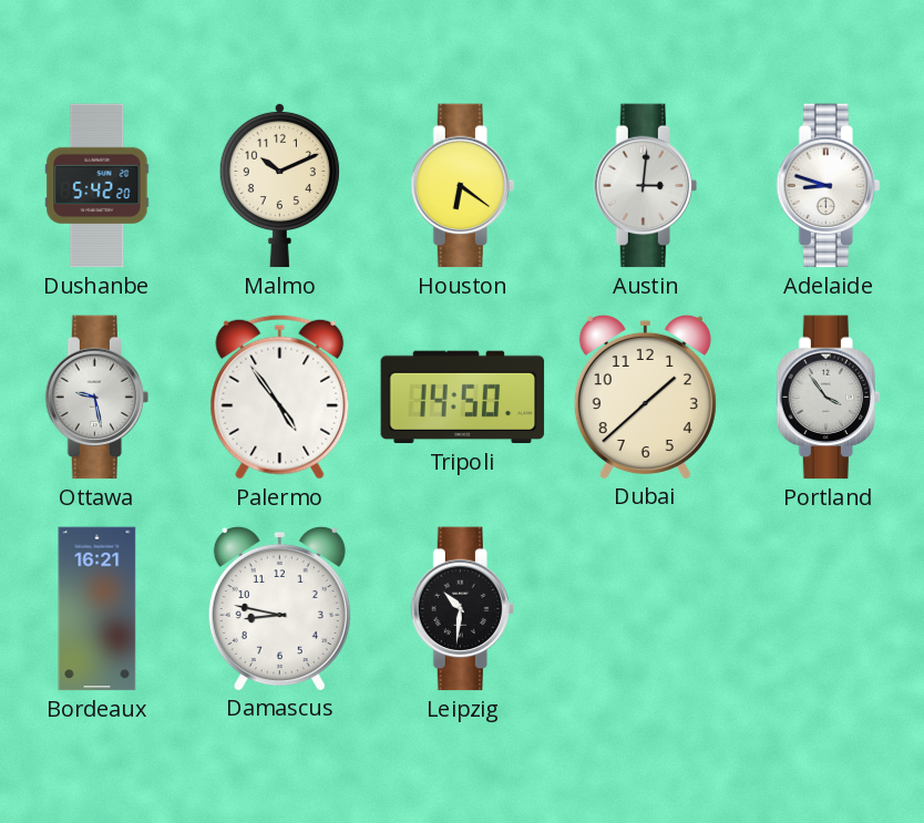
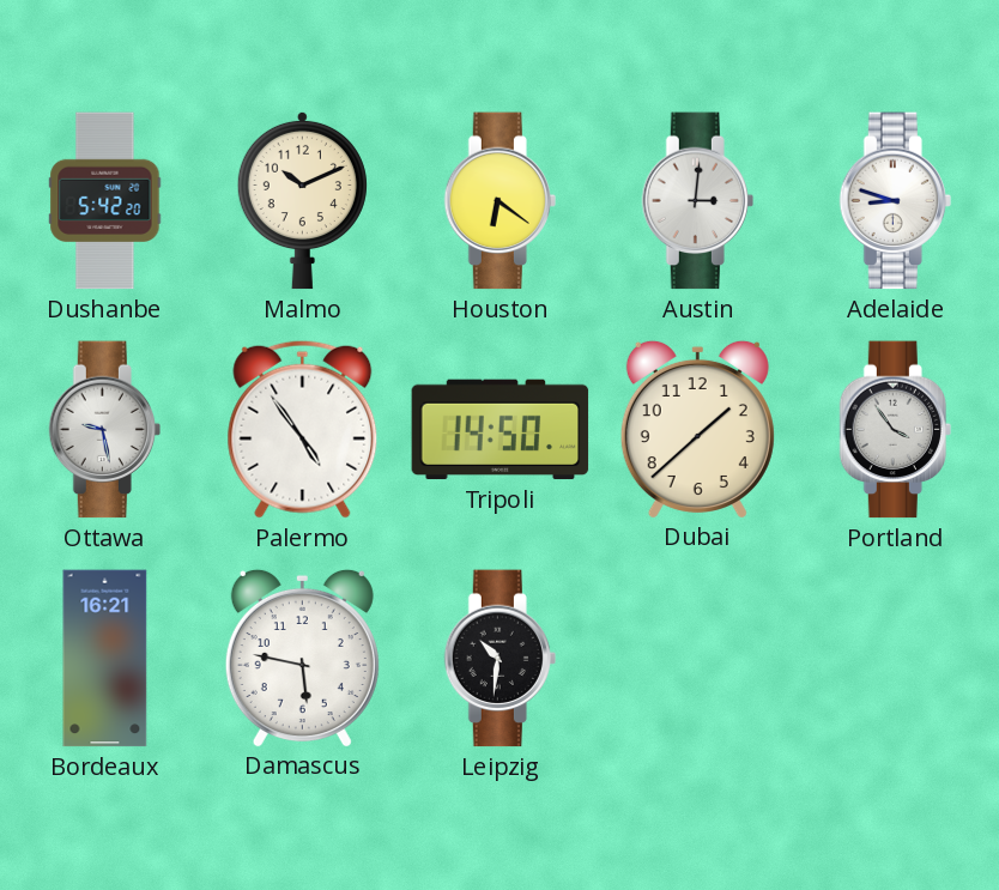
Damascus: 8:47 -> 5:47 (302, 658)
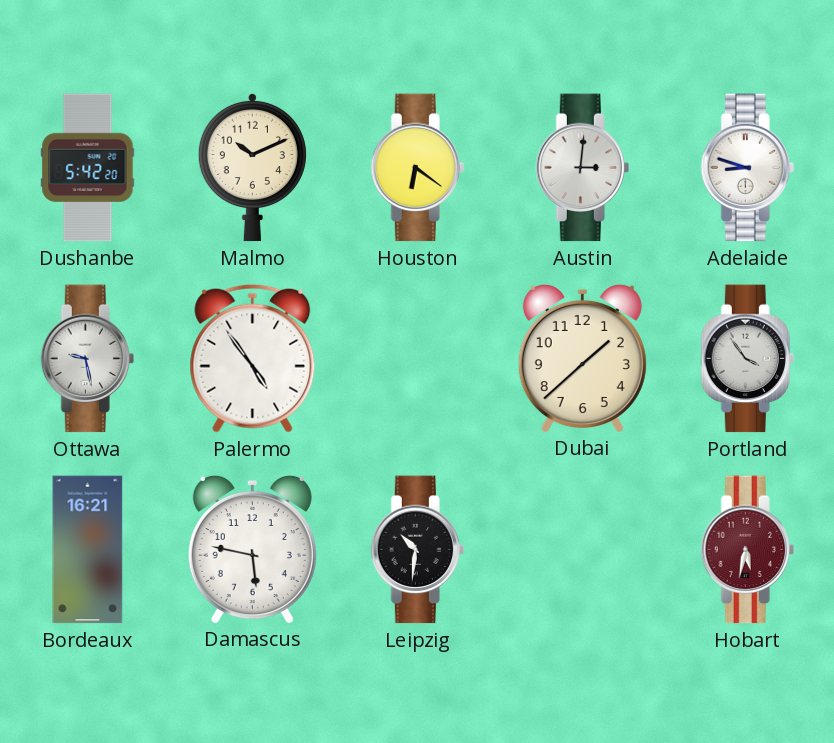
Tripoli: 14:50 -> none (501, 430)
Hobart: none -> 5:32 (747, 550)
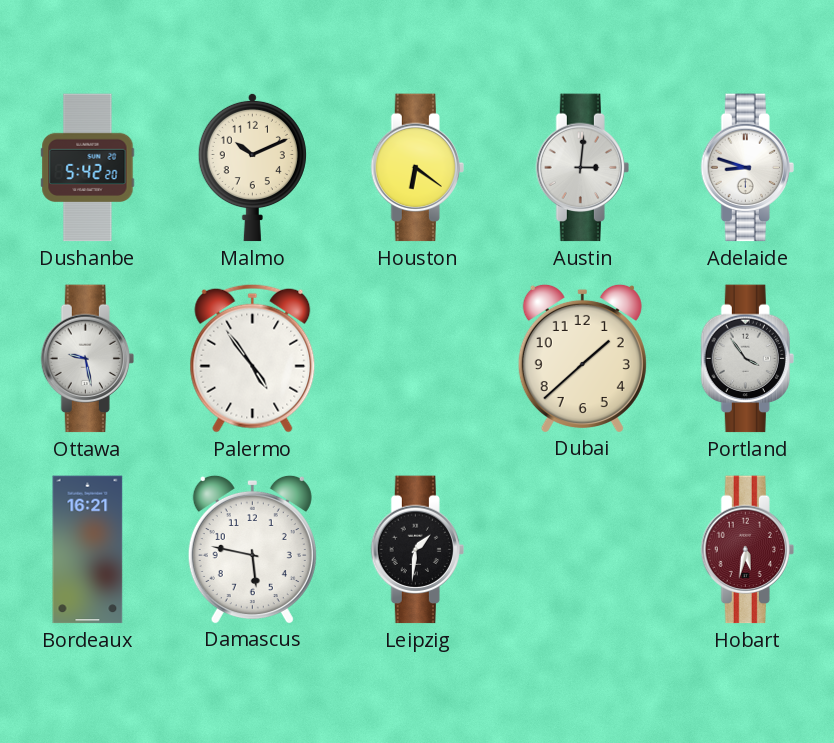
Leipzig: 10:31 -> 1:31 (417, 550)
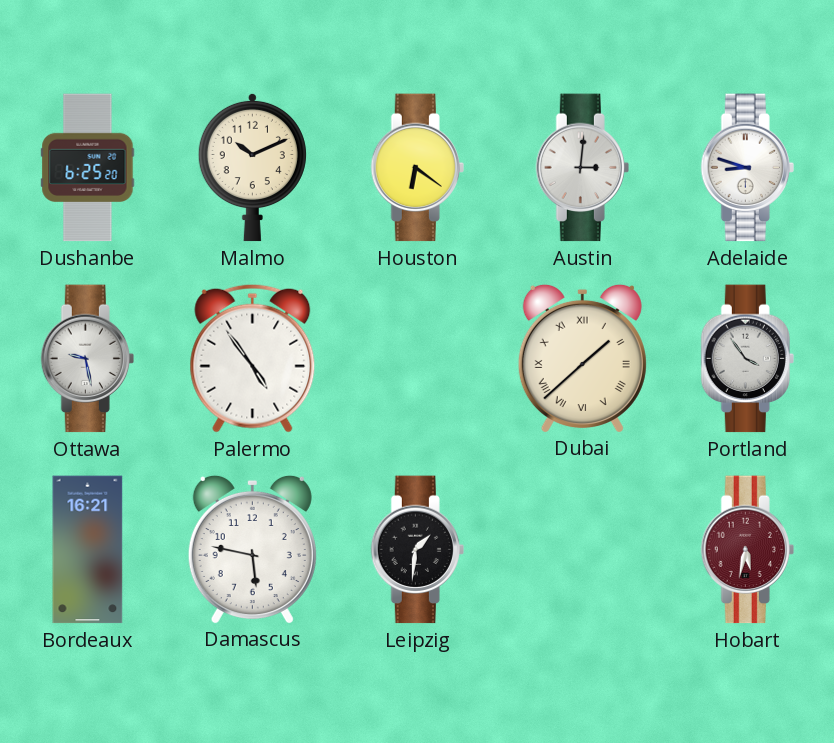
Dushanbe: 5:42 -> 6:25 (88, 168)
Dubai numerals: Arabic -> Roman (582, 358)
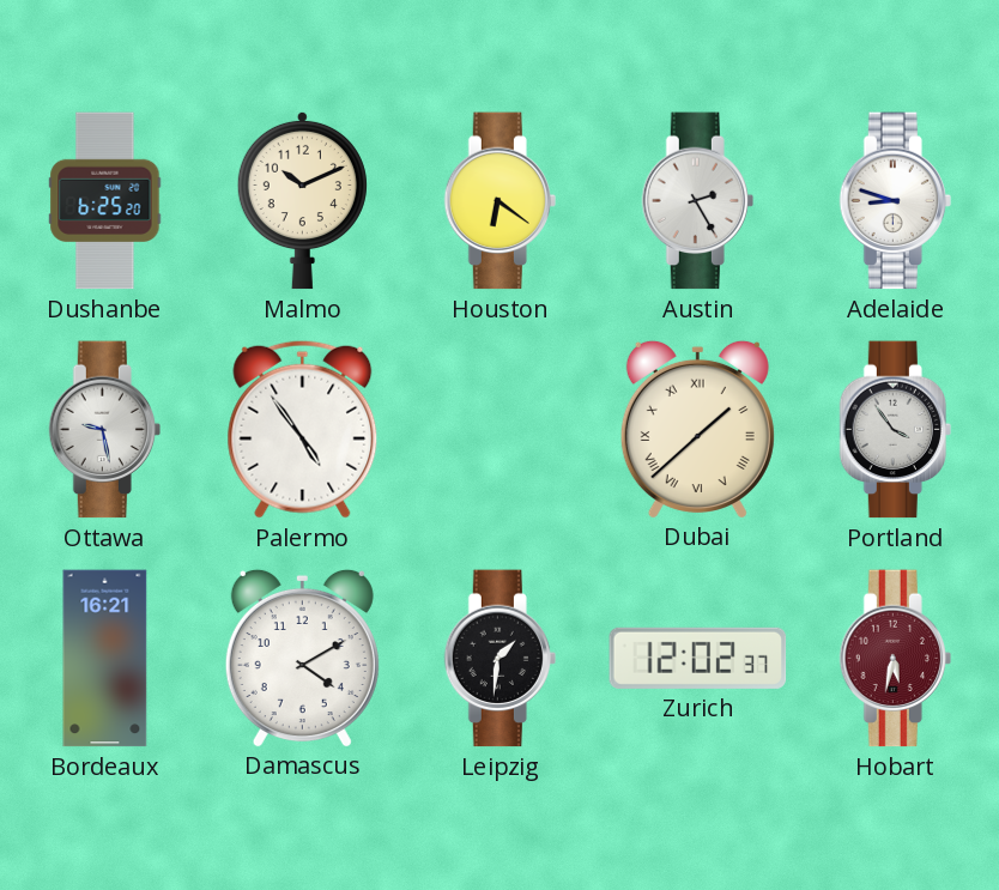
Austin: 3:01 -> 2:25 (697, 201)
Damascus: 5:47 -> 4:10 (302, 658)
Zurich: none -> 12:02 (698, 658)
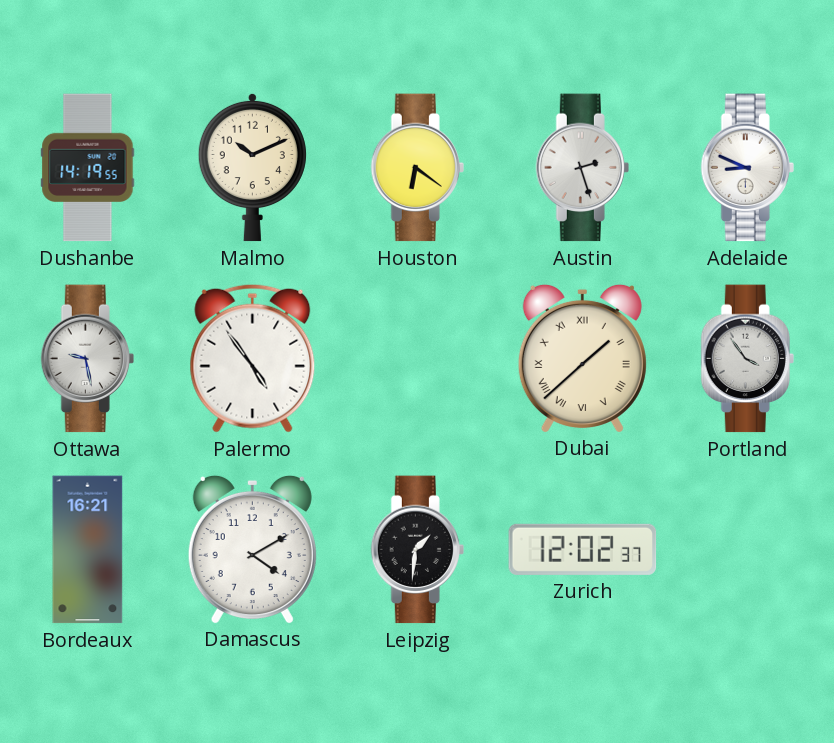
Dushanbe: 6:25 -> 14:19 (88, 168)
Austin: 2:25 -> 2:27 (582, 168)
Adelaide: 8:48 -> 8:49 (747, 168)
Hobart: 5:32 -> none (895, 659)
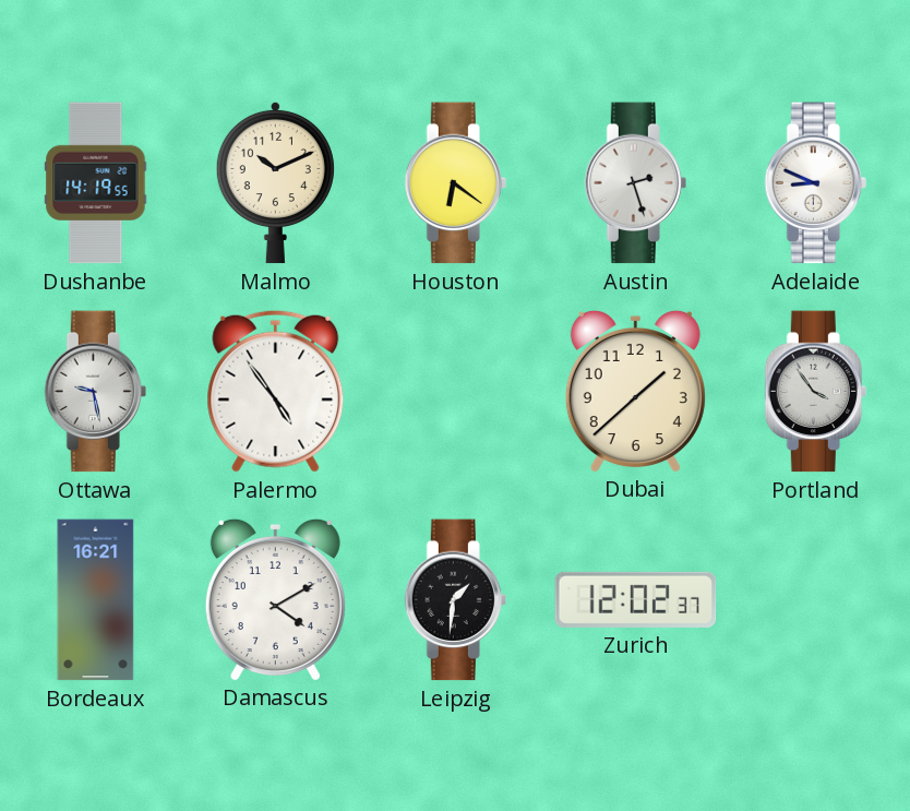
Dubai numerals: Roman -> Arabic (635, 391)
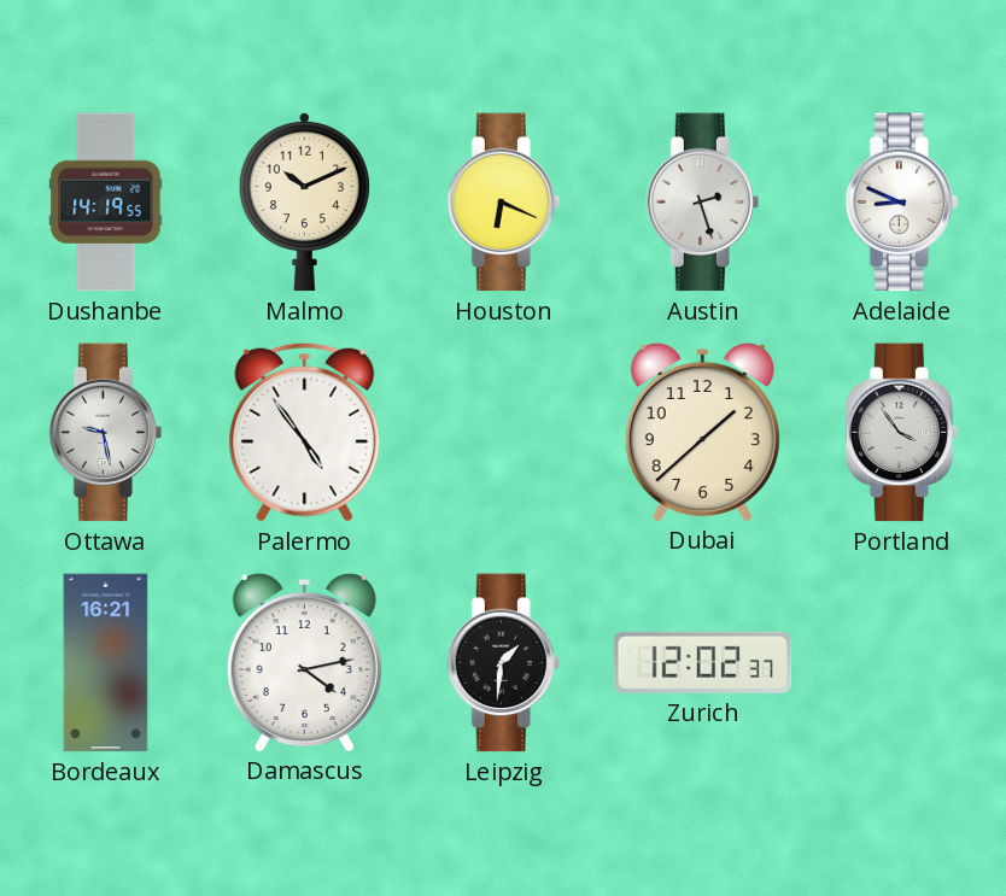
Houston: 6:21 -> 6:19 (503, 203)
Damascus: 4:10 -> 4:13 (304, 662)
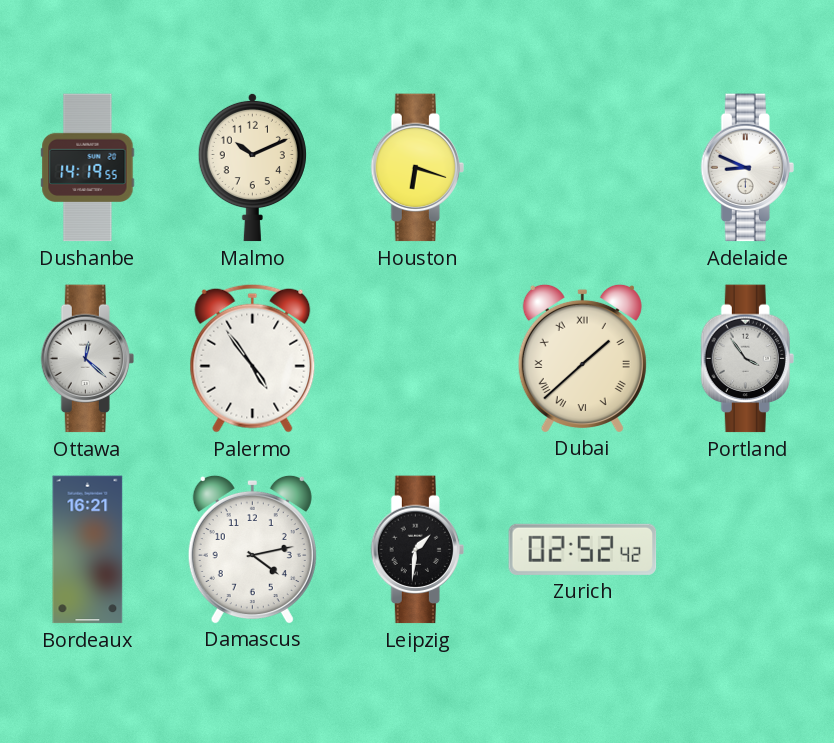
Houston: 6:19 -> 6:18 (417, 168)
Austin: 2:27 -> none (702, 203)
Ottawa: 9:28 -> 12:22 (87, 359)
Dubai numerals: Arabic -> Roman (582, 358)
Zurich: 12:02 -> 02:52 (583, 549)
